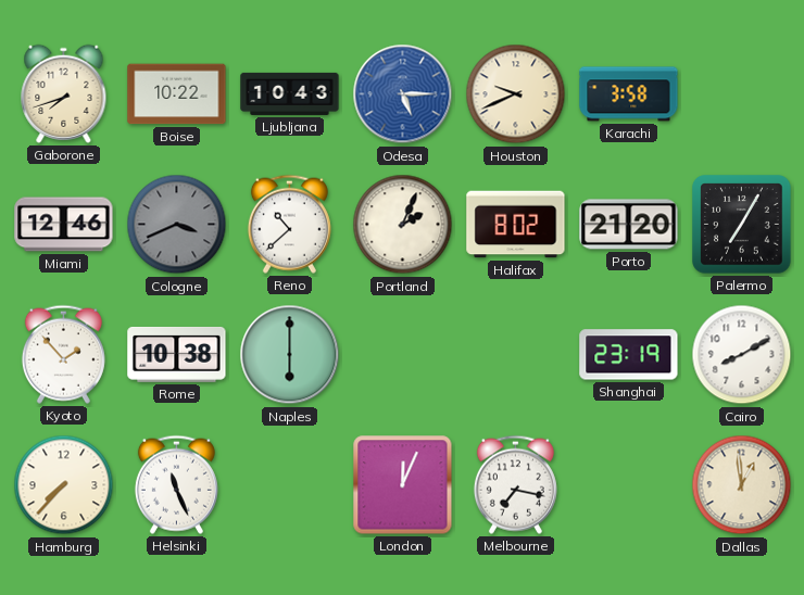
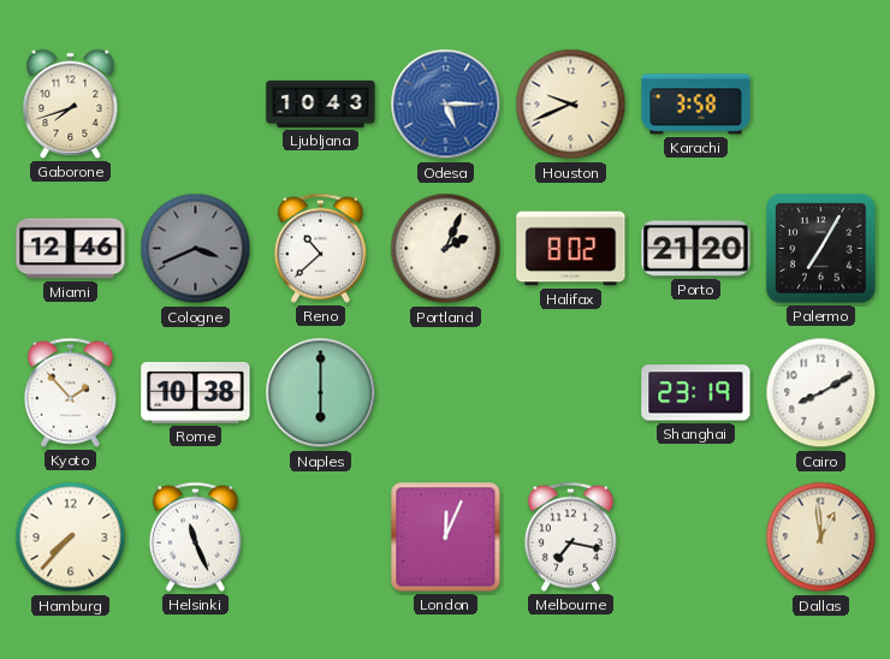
Boise: 10:22 -> none (177, 94)
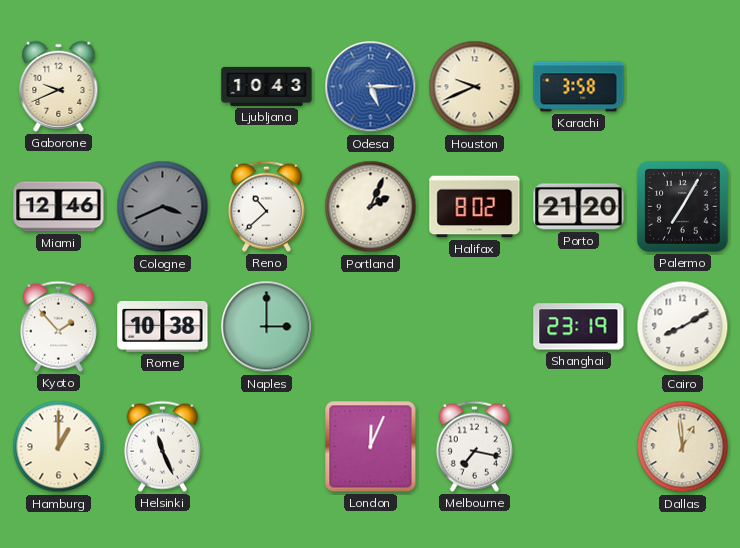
Gaborone: 7:42 -> 9:41 (59, 86)
Naples: 6:00 -> 3:00 (267, 327)
Hamburg: 7:37 -> 1:00 (59, 447)
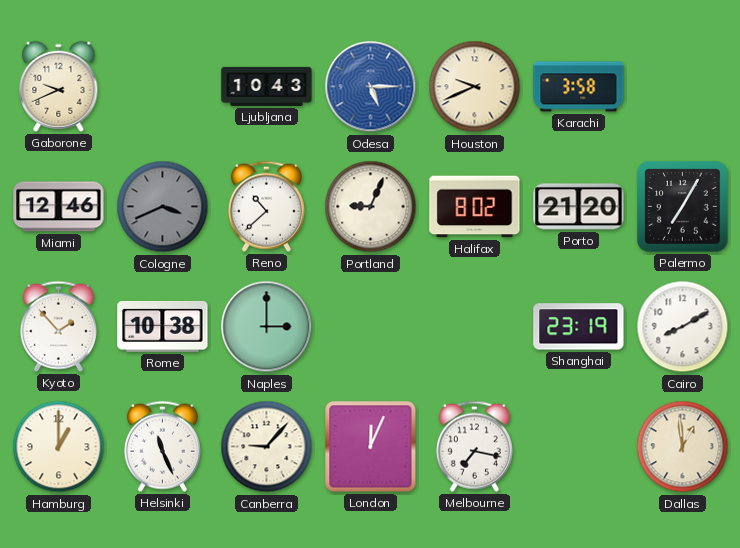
Portland: 2:04 -> 9:04 (371, 207)
Canberra: none -> 9:07 (267, 447)
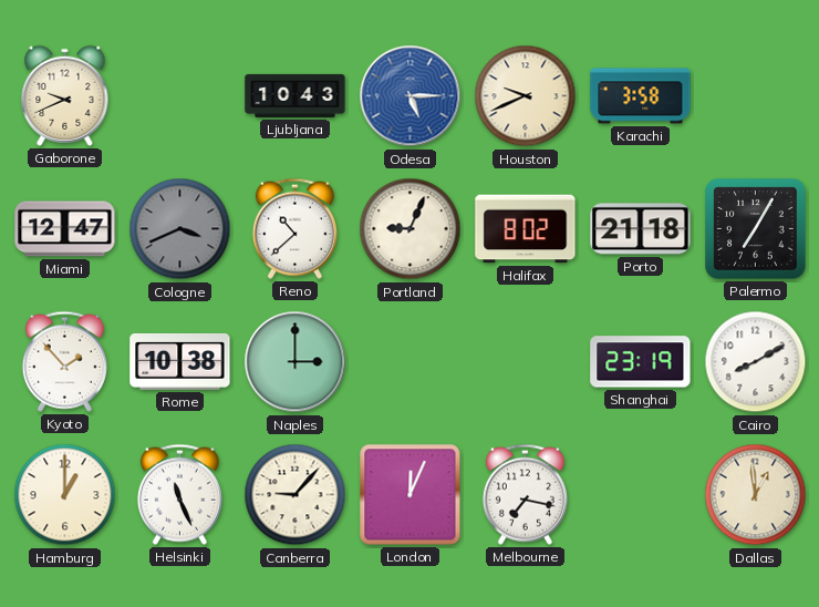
Miami: 12:46 -> 12:47 (65, 229)
Porto: 21:20 -> 21:18 (641, 229)
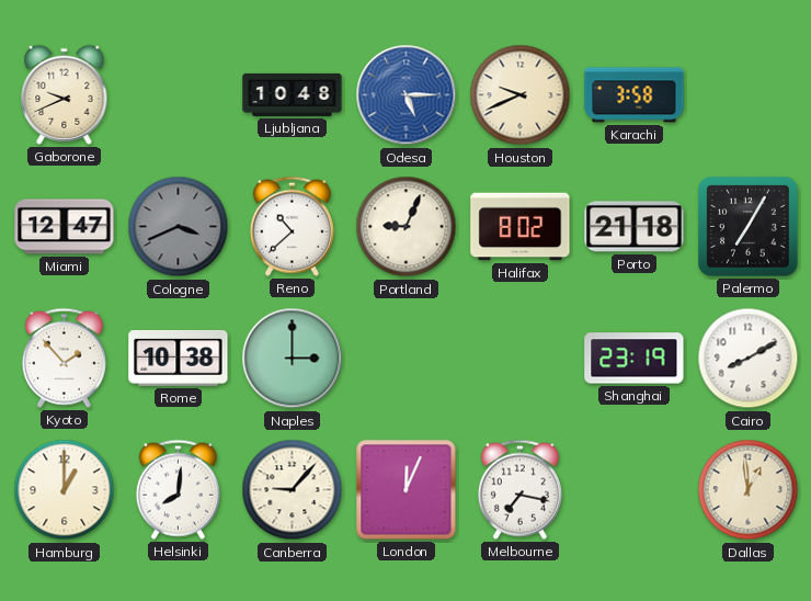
Ljubljana: 10:43 -> 10:48 (293, 94)
Helsinki: 11:26 -> 8:01 (178, 489)
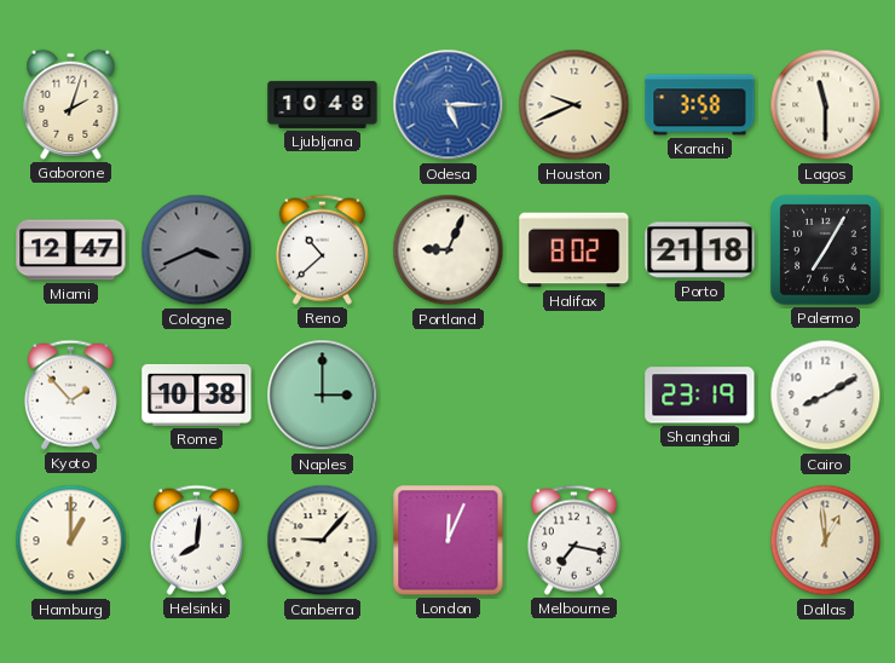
Gaborone: 9:41 -> 2:03 (71, 104)
Lagos: none -> 11:30 (826, 105)
